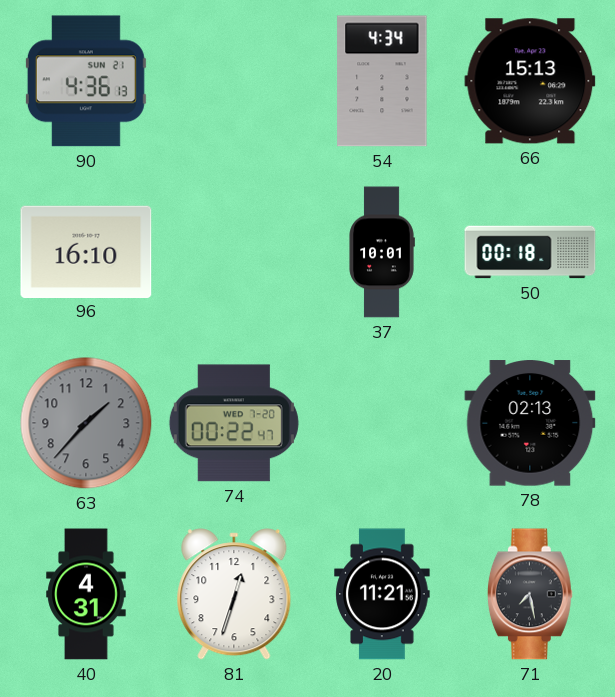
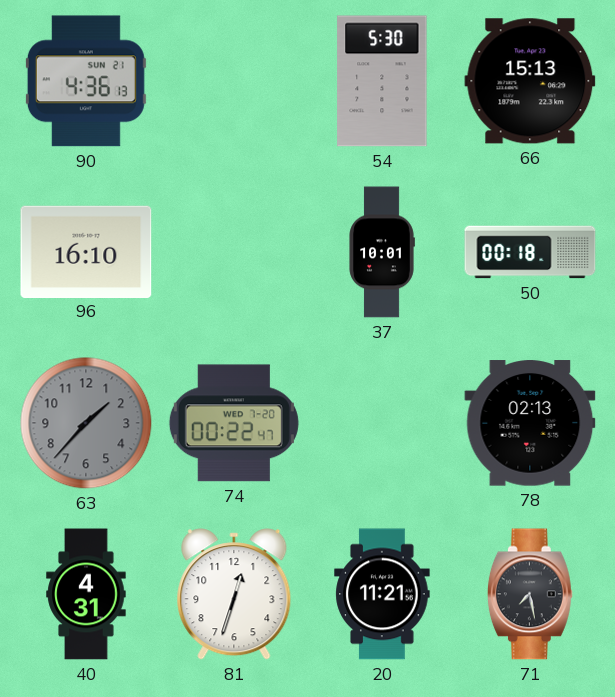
54: 4:34 -> 5:30 (382, 81)
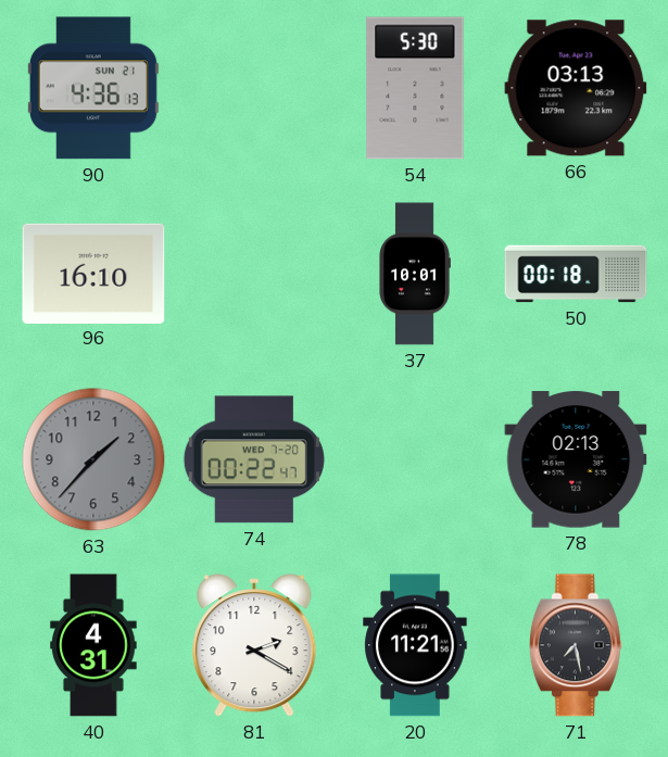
66: 15:13 -> 03:13 (576, 88)
81: 12:33 -> 2:20 (254, 645)
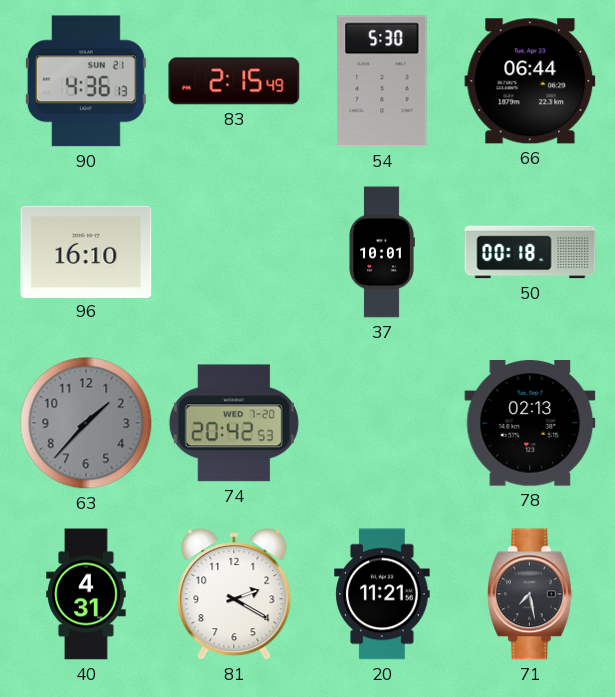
83: none -> 2:15 (234, 81)
66: 03:13 -> 06:44 (530, 81)
74: 00:22 -> 20:42 (234, 423)
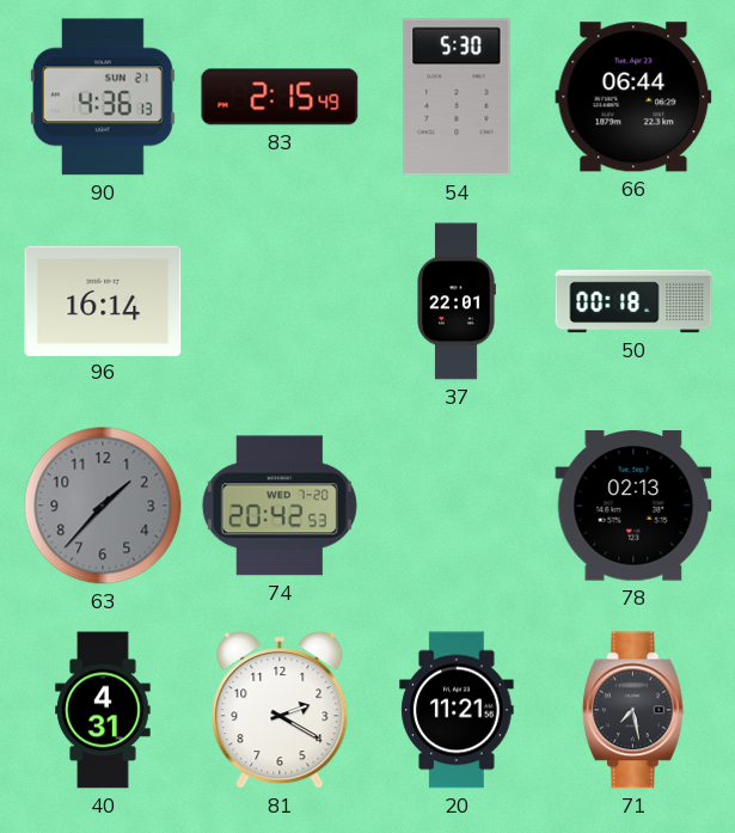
96: 16:10 -> 16:14 (103, 300)
37: 10:01 -> 22:01 (457, 301)
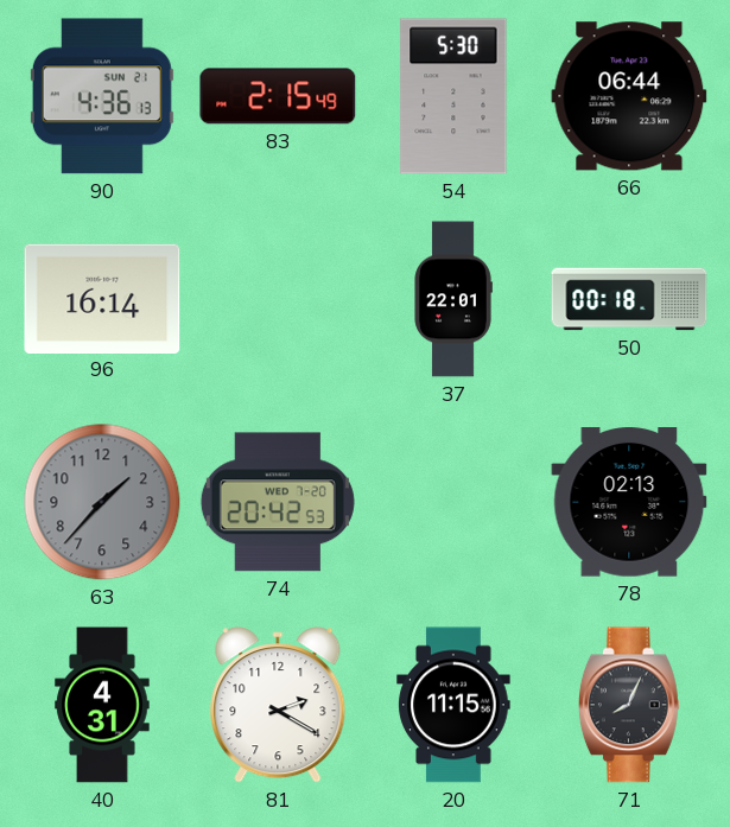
20: 11:21 -> 11:15 (453, 705)
71: 7:28 -> 8:04 (629, 705)
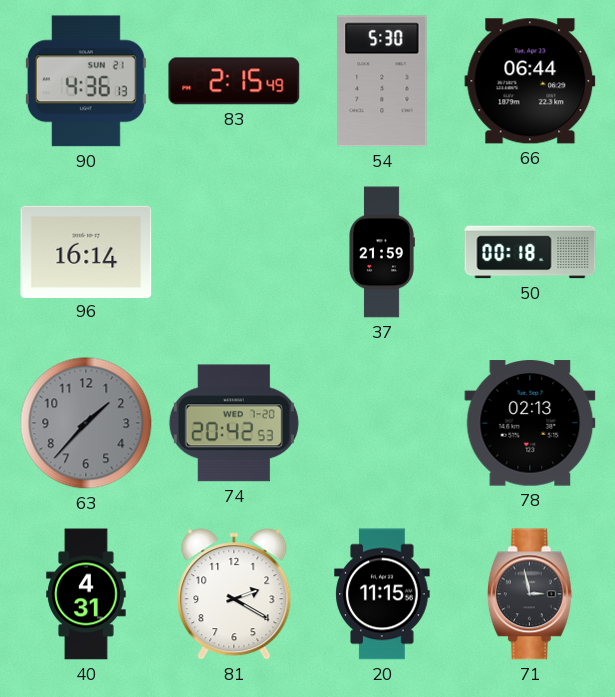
37: 22:01 -> 21:59 (382, 252)
71: 8:04 -> 2:58 (530, 594)
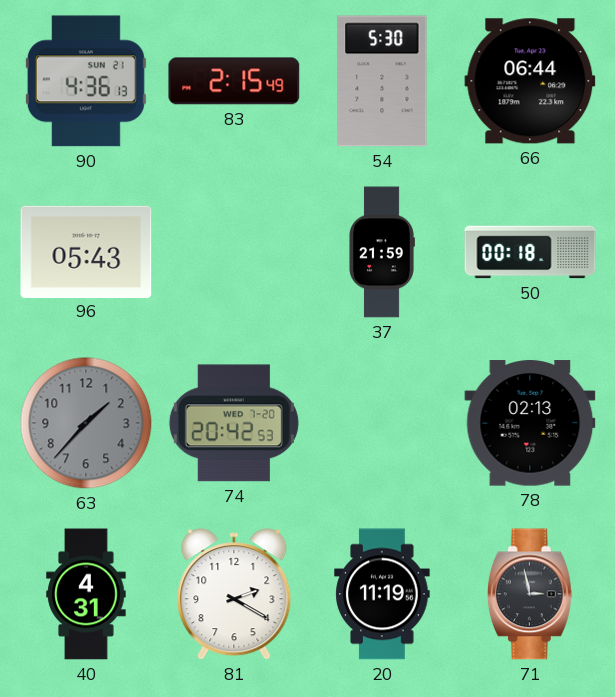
96: 16:14 -> 05:43 (86, 251)
20: 11:15 -> 11:19 (382, 594)
